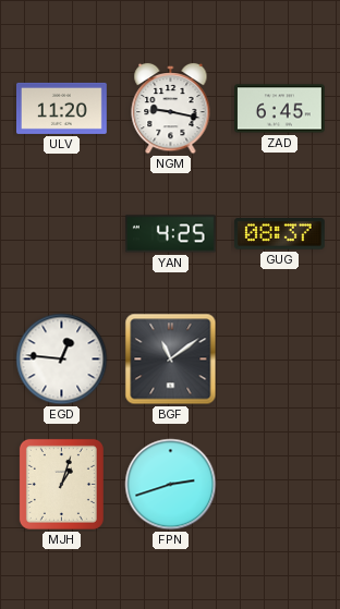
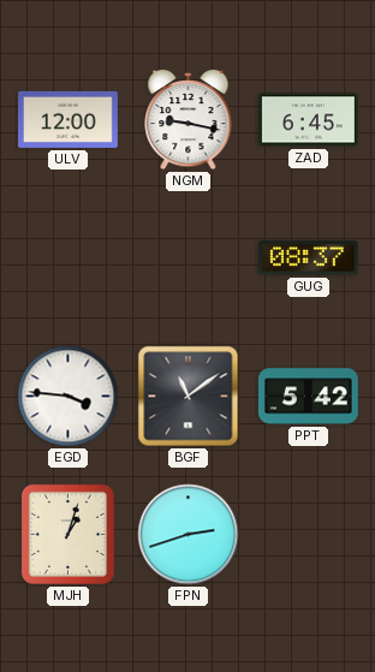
ULV: 11:20 -> 12:00 (69, 119)
YAN: 4:25 -> none (170, 234)
EGD: 12:46 -> 3:46 (69, 397)
PPT: none -> 5:42 (308, 397)
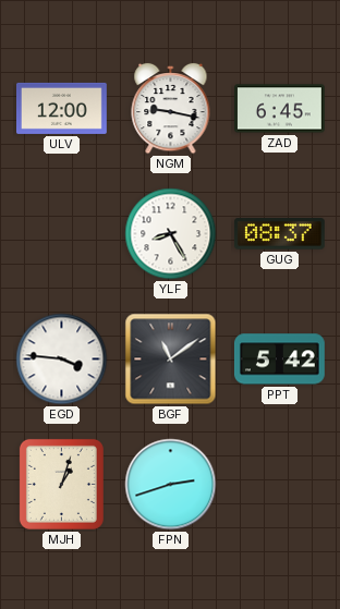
YLF: none -> 8:25 (171, 234)
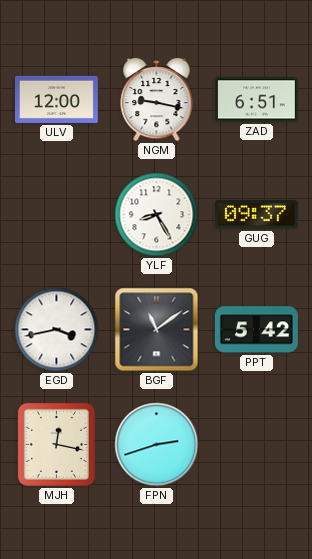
ZAD: 6:45 -> 6:51 (257, 100)
GUG: 08:37 -> 09:37 (256, 215)
EGD: 3:46 -> 3:43 (57, 330)
MJH: 1:03 -> 12:17 (56, 444)
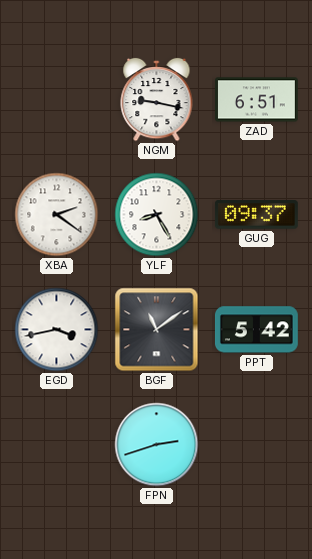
ULV: 12:00 -> none (57, 99)
XBA: none -> 2:21 (57, 215)
MJH: 12:17 -> none (56, 444)
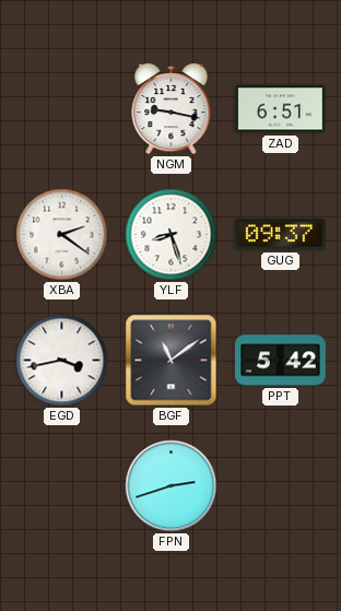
YLF: 8:25 -> 8:27 (172, 235)
